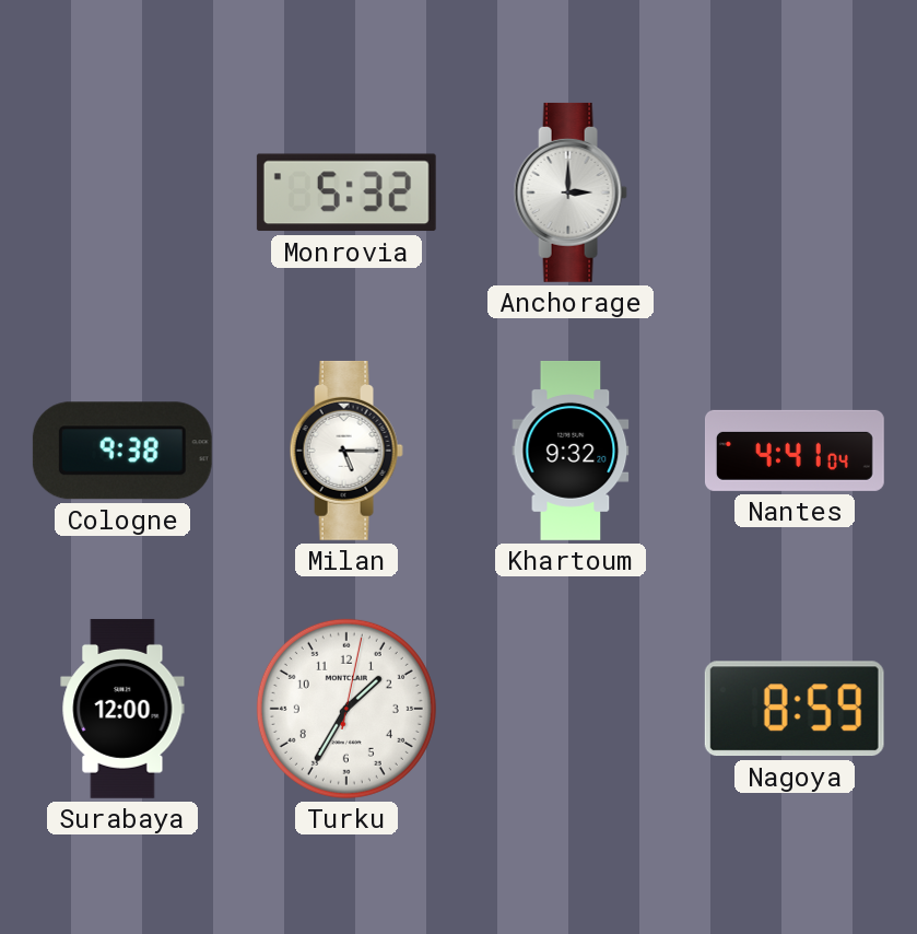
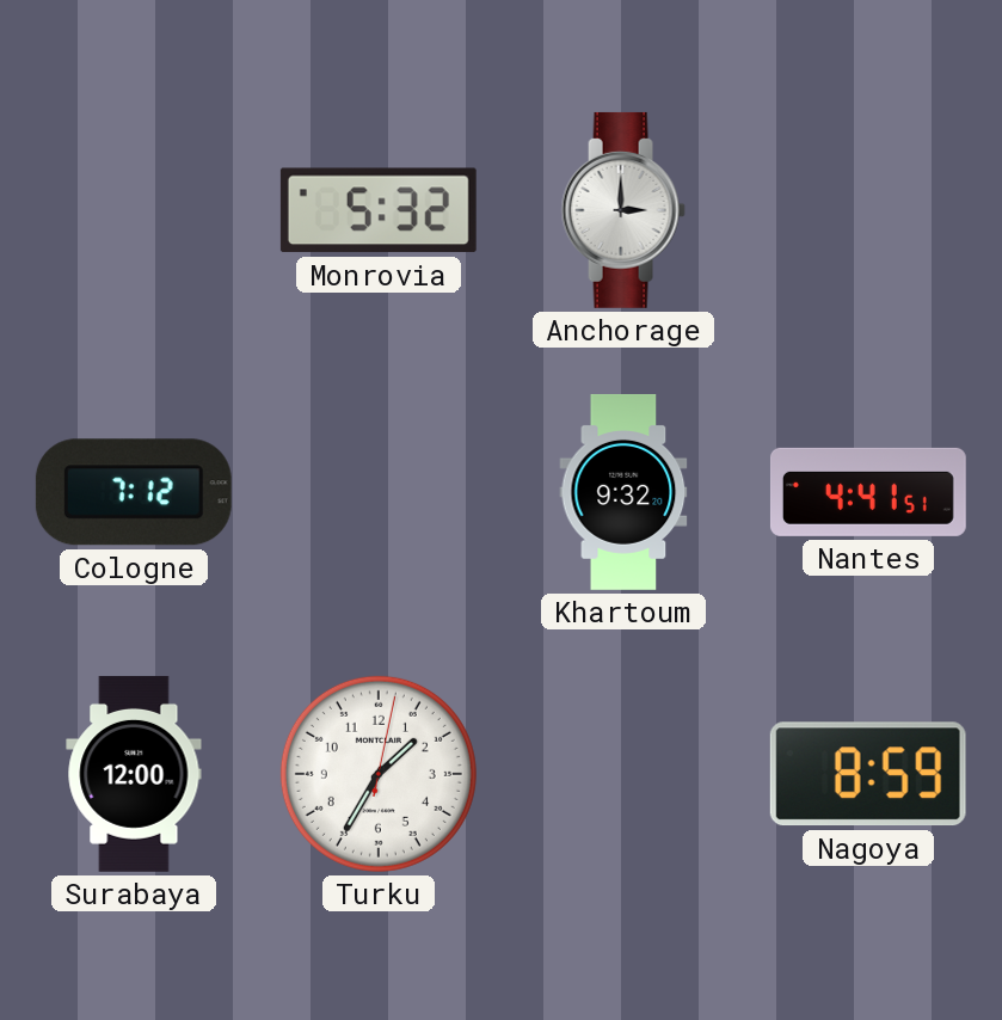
Cologne: 9:38 -> 7:12 (134, 492)
Milan: 5:15 -> none (346, 451)
Nantes: 4:41:04 -> 4:41:51 (868, 492)
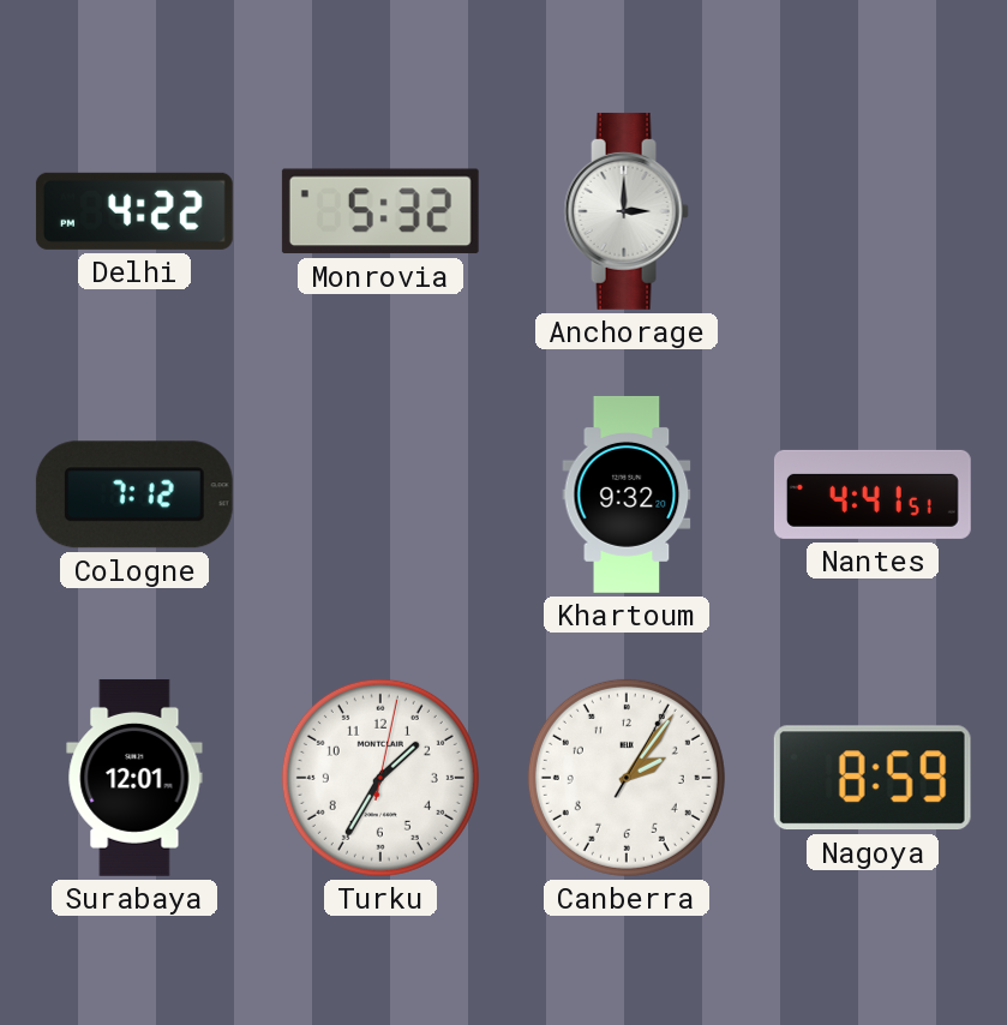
Delhi: none -> 4:22 (134, 211)
Surabaya: 12:00 -> 12:01 (134, 778)
Canberra: none -> 2:06 (627, 778)
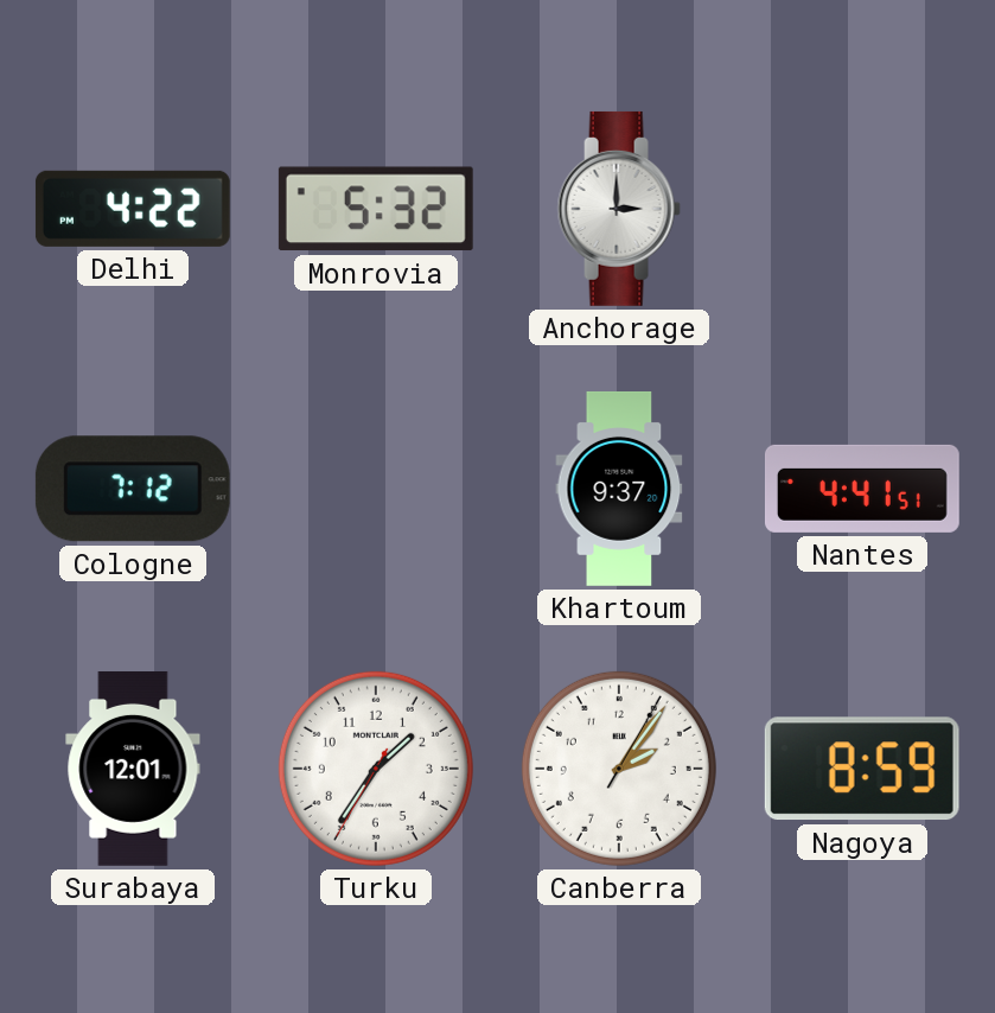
Khartoum: 9:32 -> 9:37 (619, 489)
Turku: 1:35:02 -> 1:35:35 (376, 769)
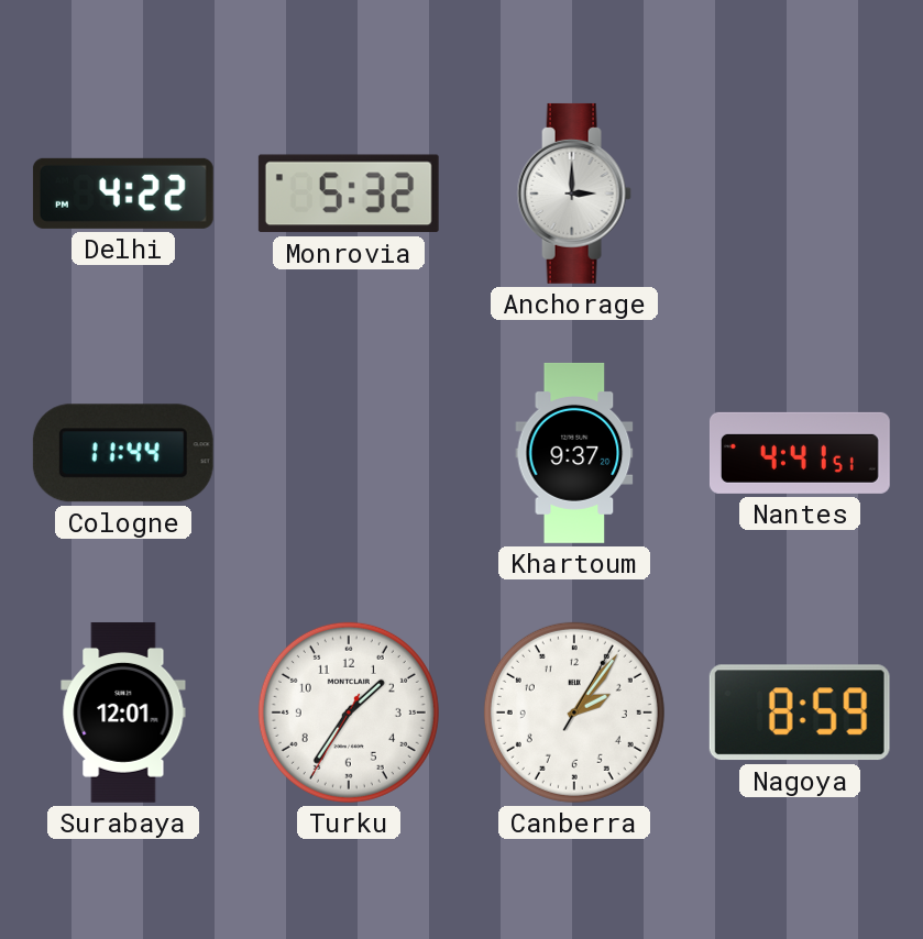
Cologne: 7:12 -> 11:44 (123, 453)
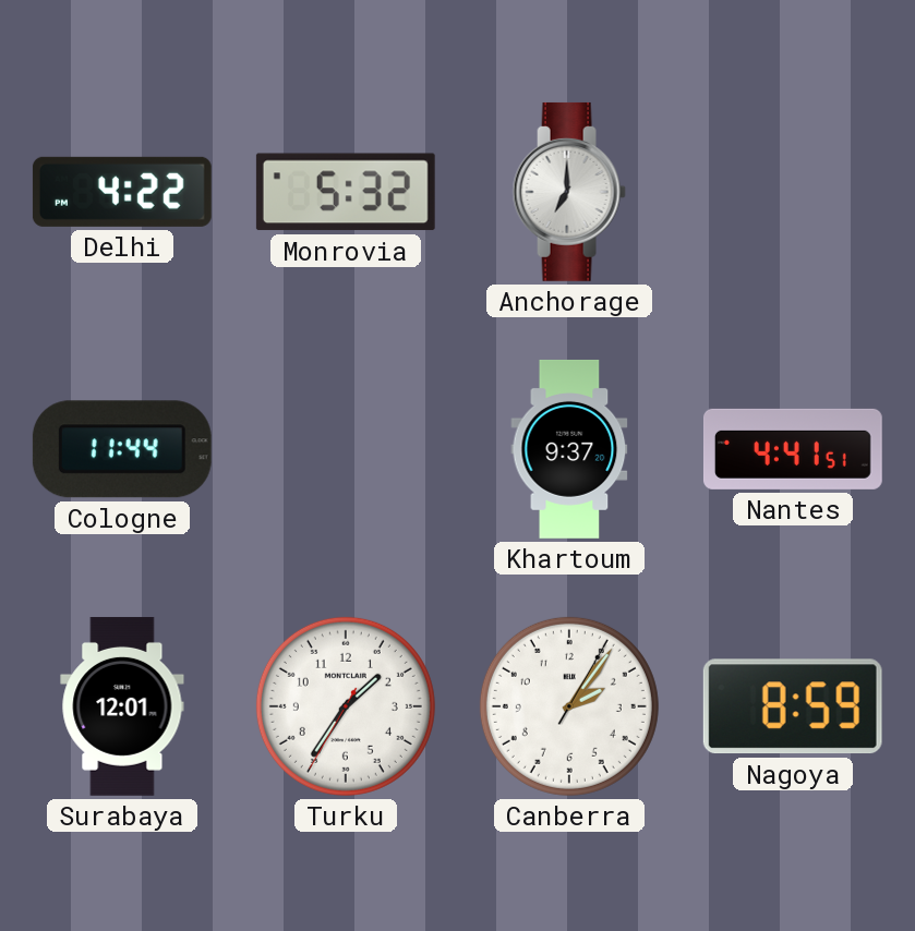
Anchorage: 3:00 -> 7:00 (569, 192)
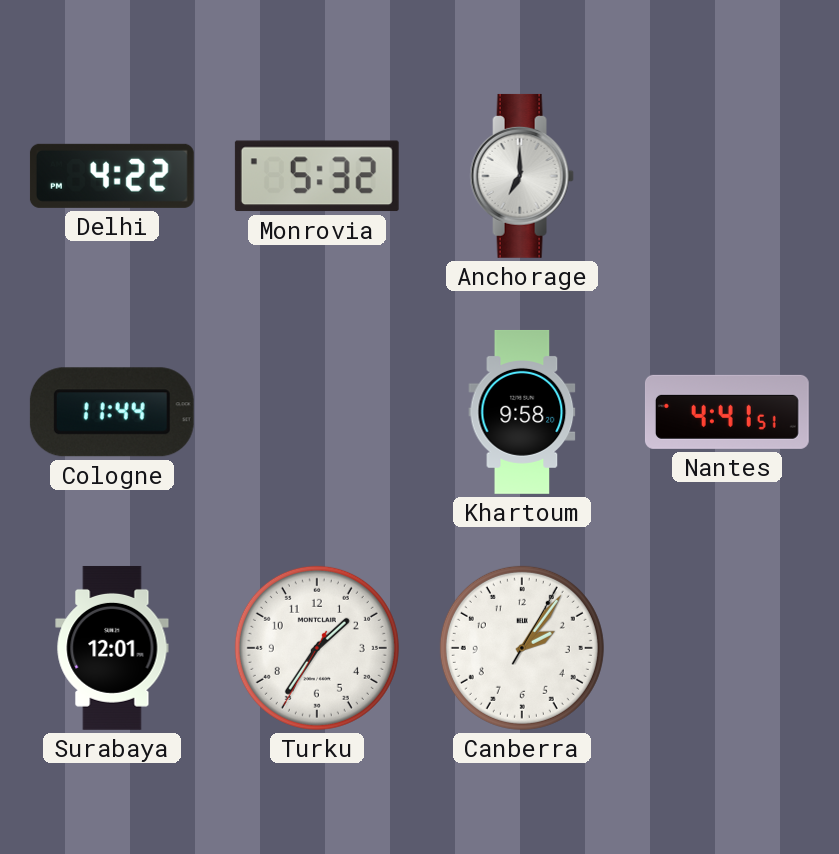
Khartoum: 9:37 -> 9:58 (522, 412)
Nagoya: 8:59 -> none (793, 706)
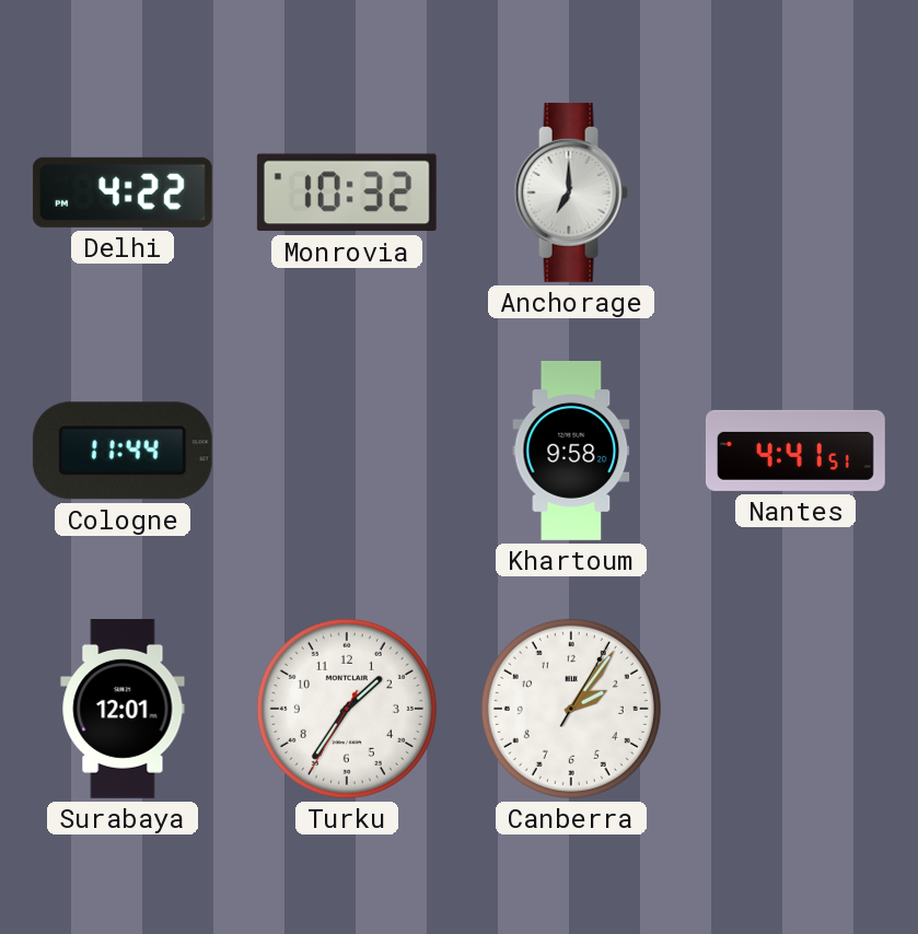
Monrovia: 5:32 -> 10:32 (347, 192)
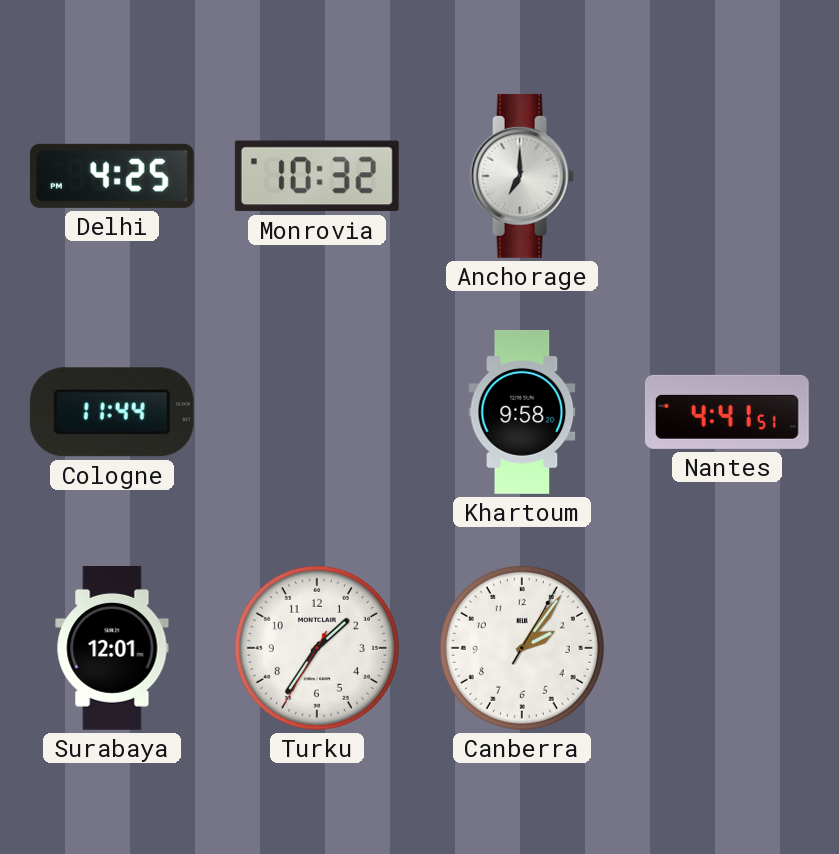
Delhi: 4:22 -> 4:25 (112, 176)
